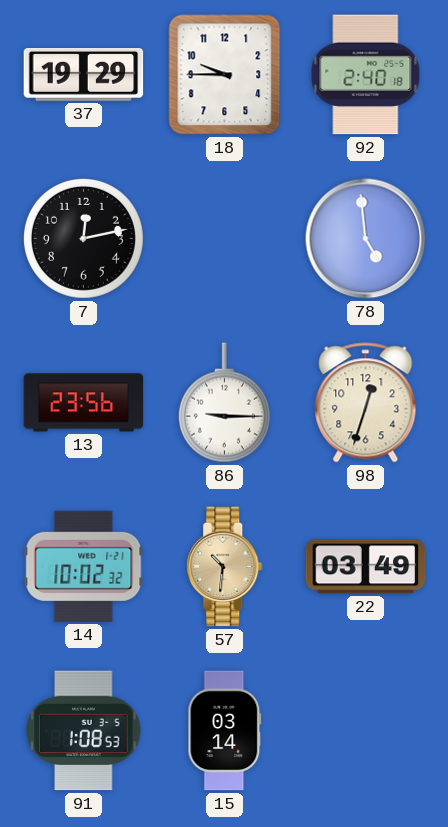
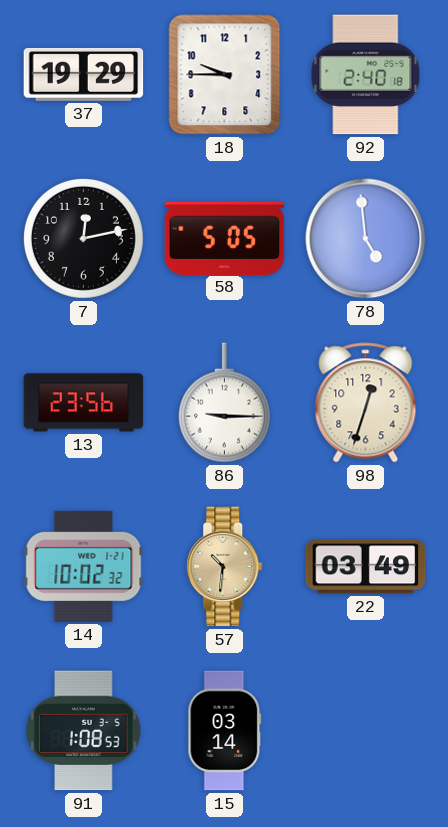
58: none -> 5:05 (225, 238)
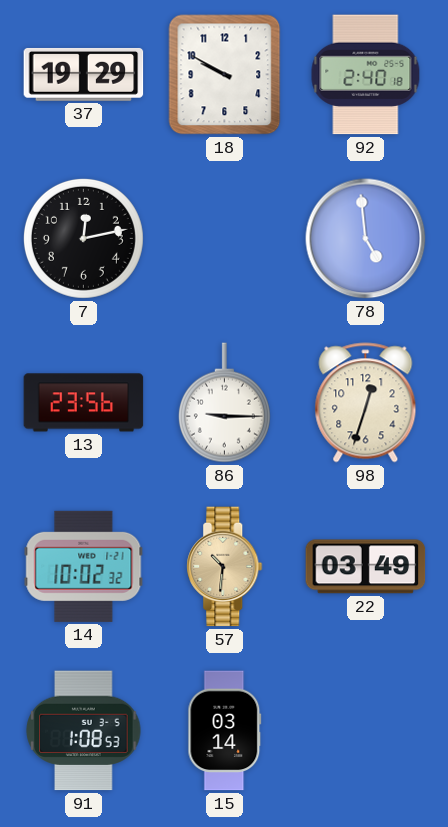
18: 9:45 -> 9:50 (225, 75)
58: 5:05 -> none (225, 238)
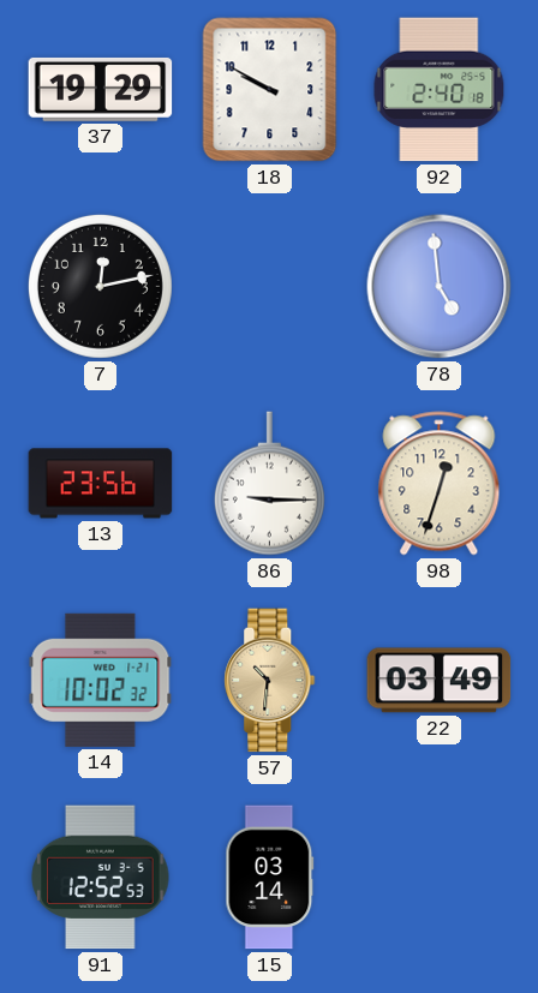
91: 1:08 -> 12:52 (101, 878)
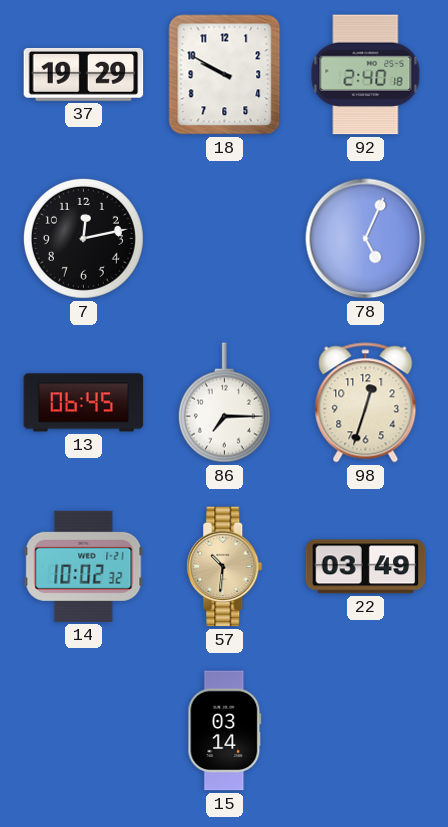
78: 4:59 -> 5:04 (366, 239)
13: 23:56 -> 06:45 (84, 403)
86: 9:15 -> 7:15 (224, 403)
91: 12:52 -> none (101, 878)
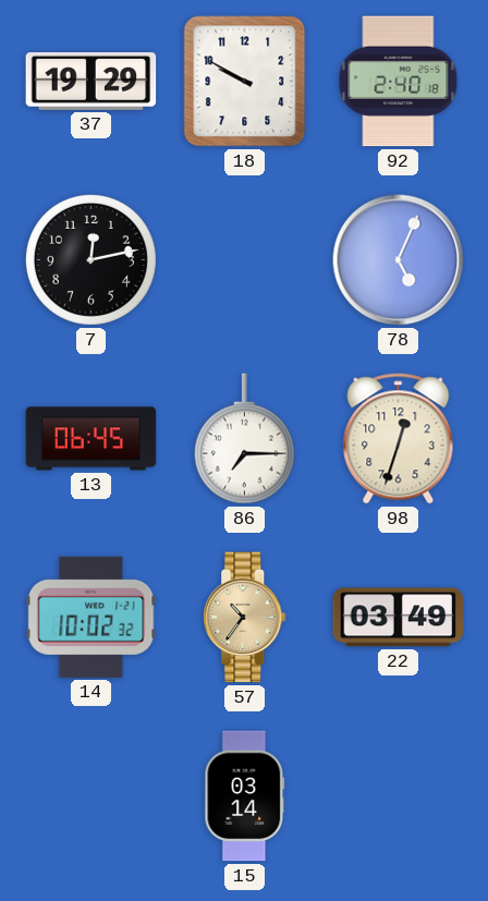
57: 10:31 -> 10:36 (245, 618)
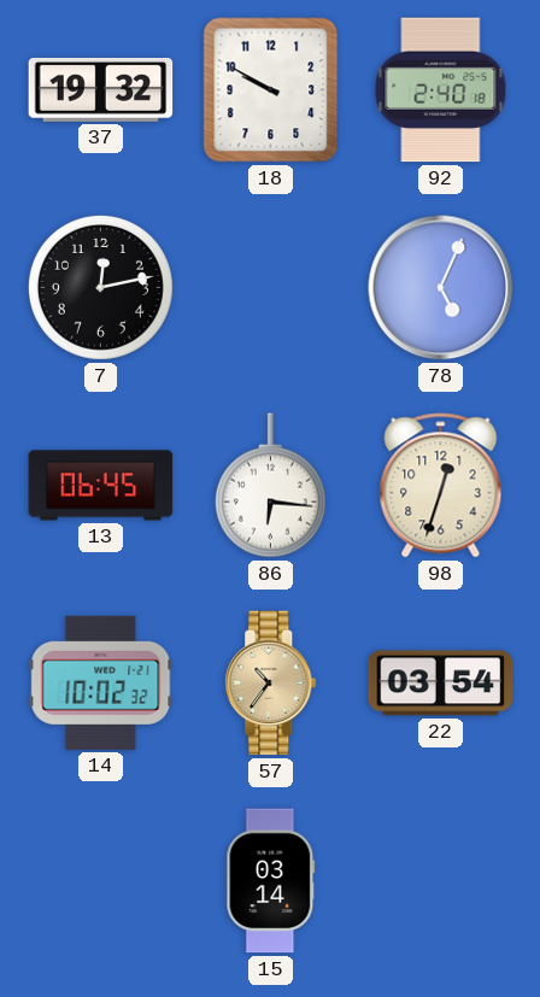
37: 19:29 -> 19:32 (101, 89)
86: 7:15 -> 6:16 (270, 486)
22: 03:49 -> 03:54 (441, 684)
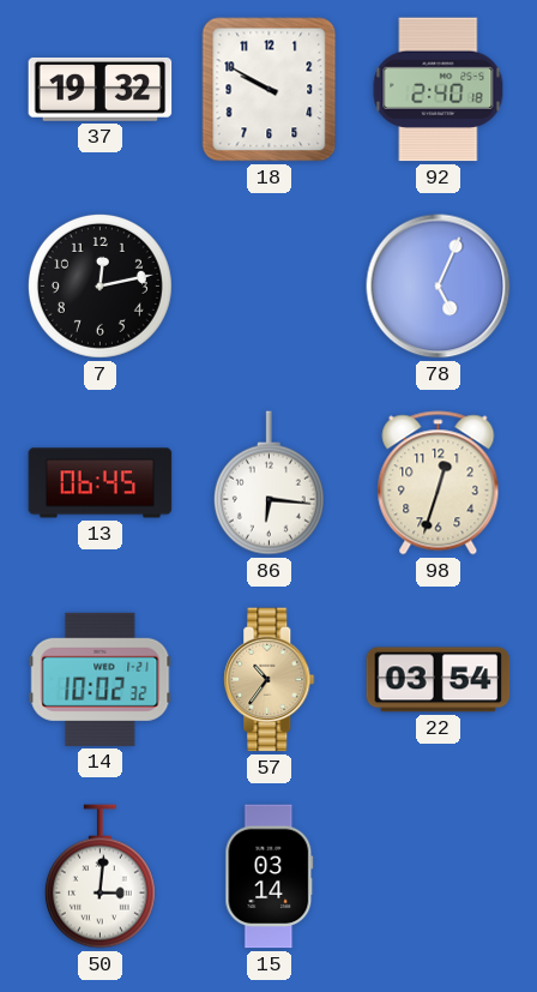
50: none -> 3:01 (99, 877)
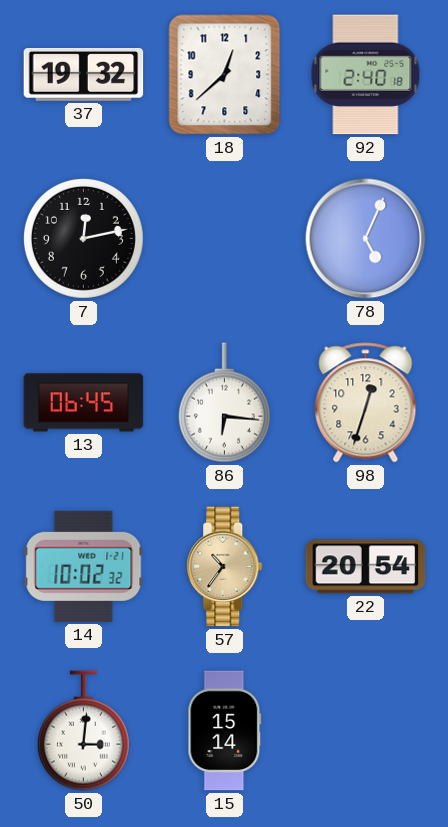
18: 9:50 -> 12:38 (225, 75)
22: 03:54 -> 20:54 (366, 567)
15: 03:14 -> 15:14 (225, 731)
